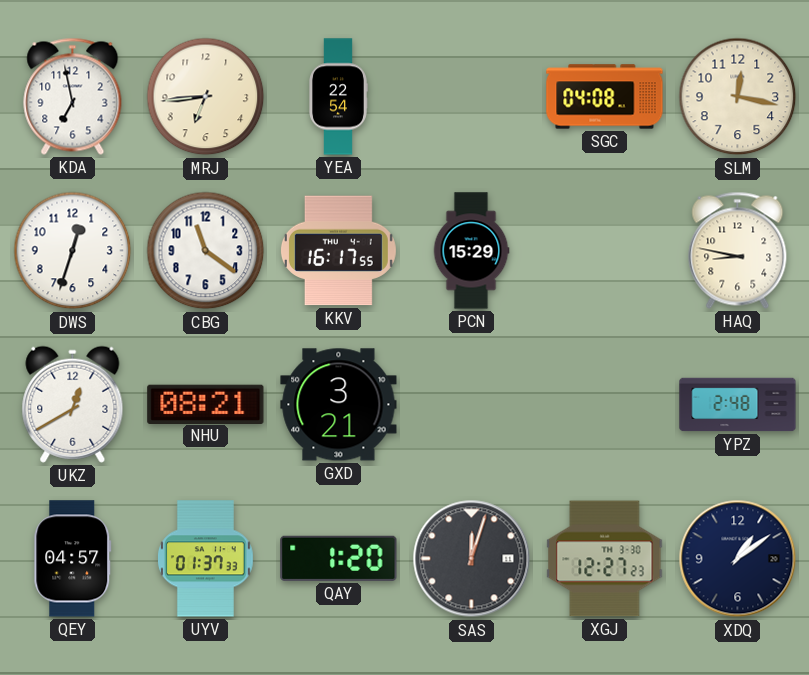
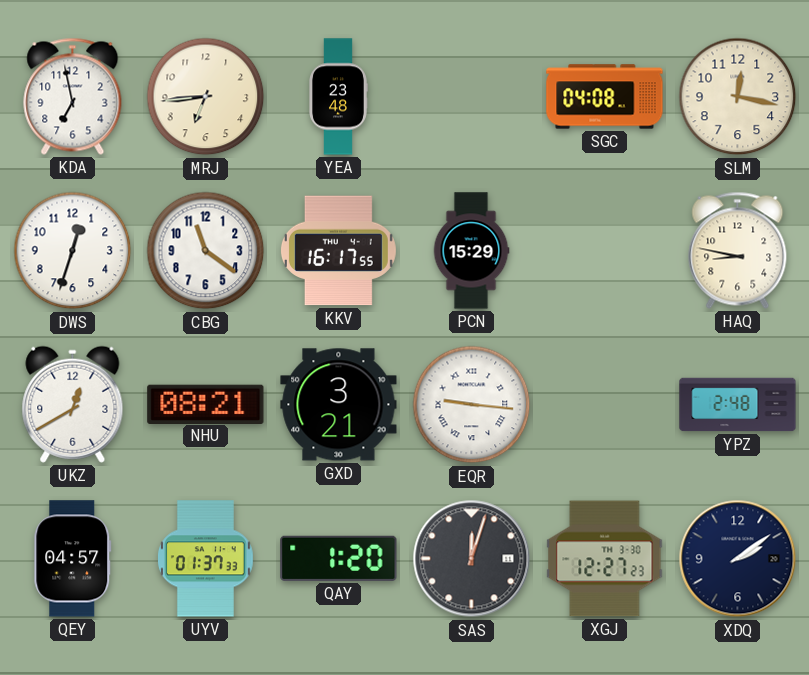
YEA: 22:54 -> 23:48 (338, 97)
EQR: none -> 9:16 (472, 405)
XDQ: 1:09 -> 2:09 (738, 559)
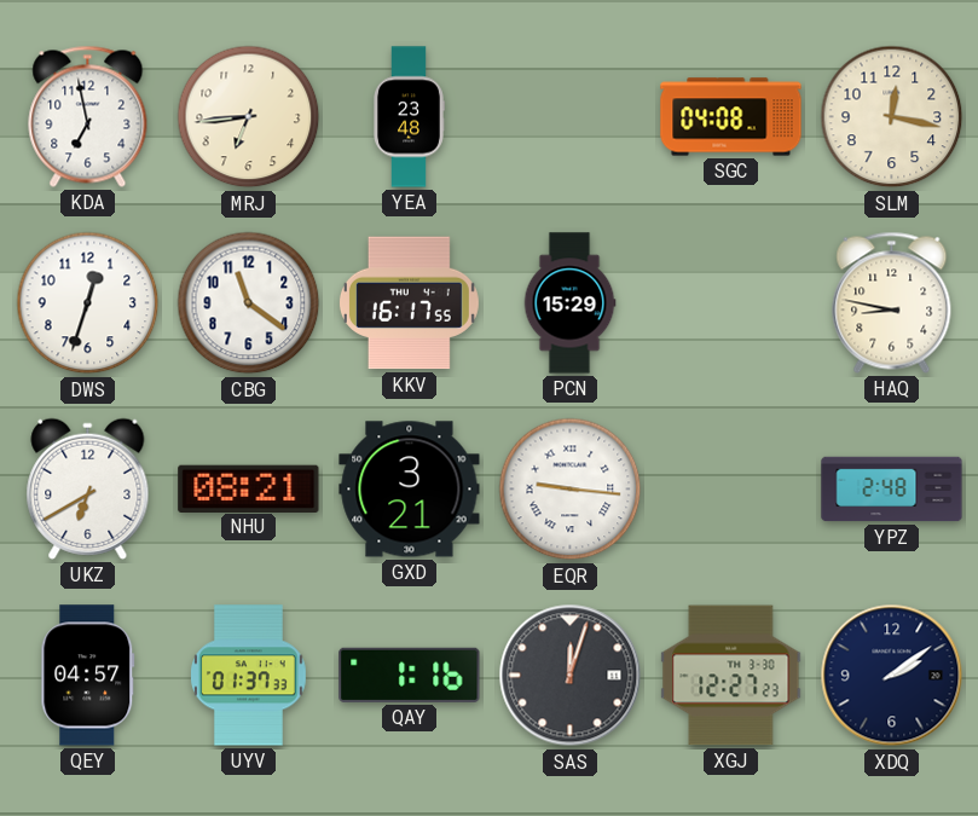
UKZ: 12:40 -> 6:40 (88, 488)
QAY: 1:20 -> 1:16 (410, 675)
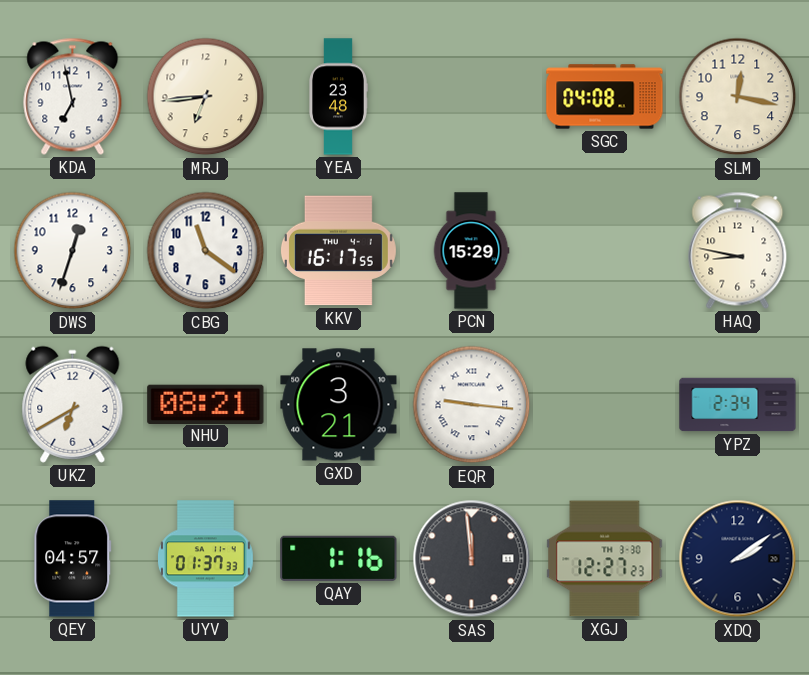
YPZ: 2:48 -> 2:34 (738, 405)
SAS: 12:03 -> 11:59 (472, 559)
